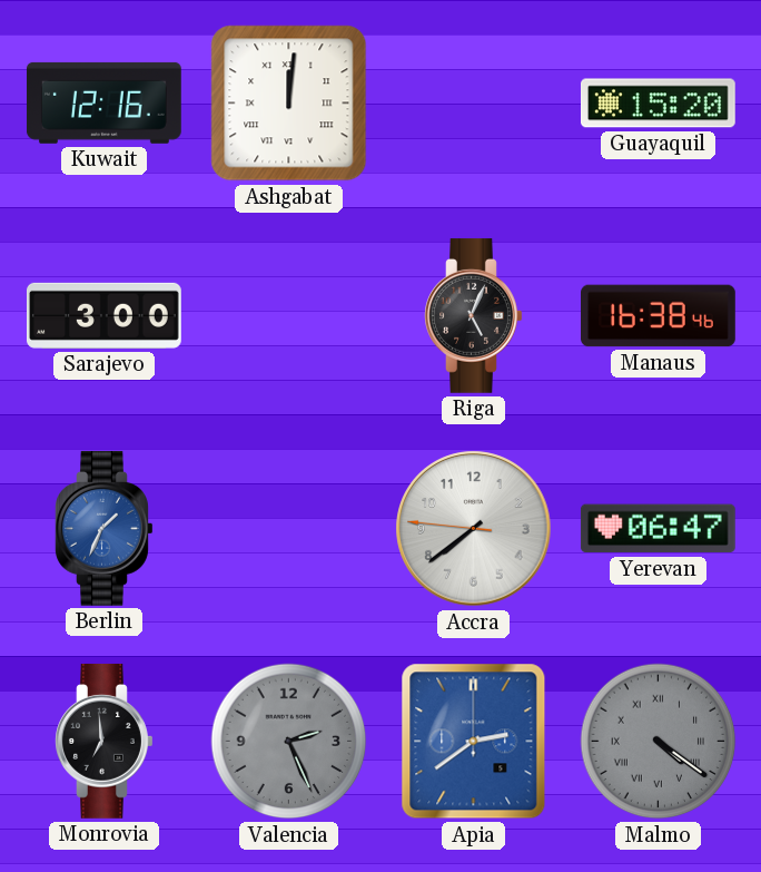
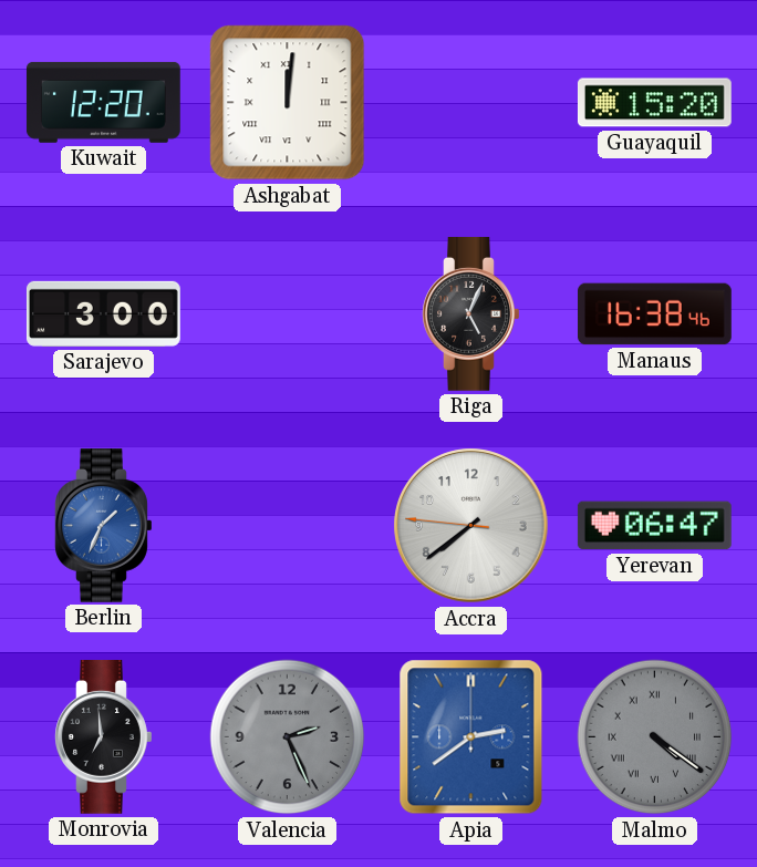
Kuwait: 12:16 -> 12:20 (103, 102)
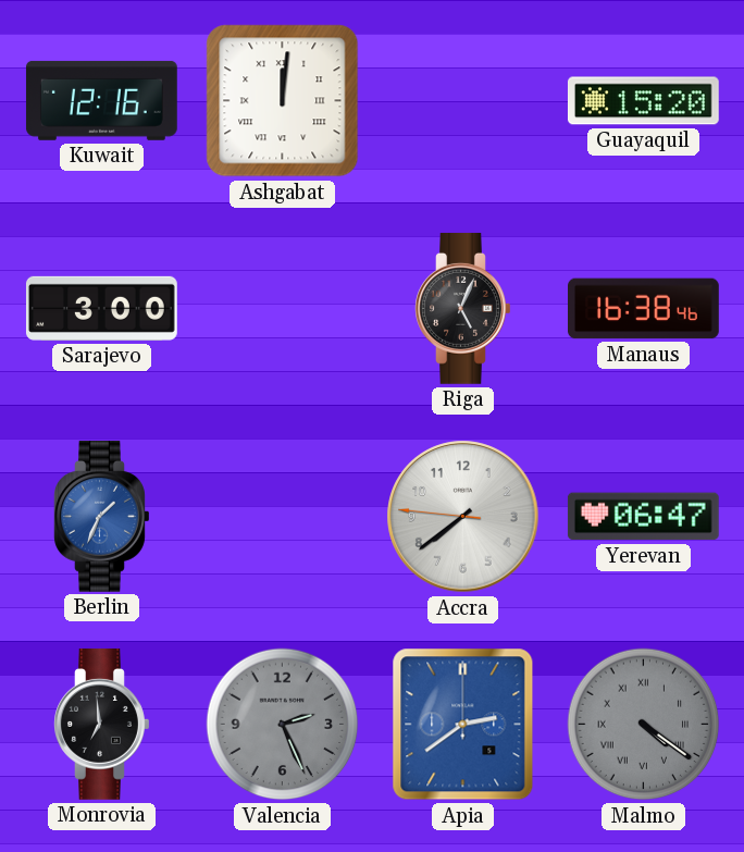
Kuwait: 12:20 -> 12:16 (101, 100)
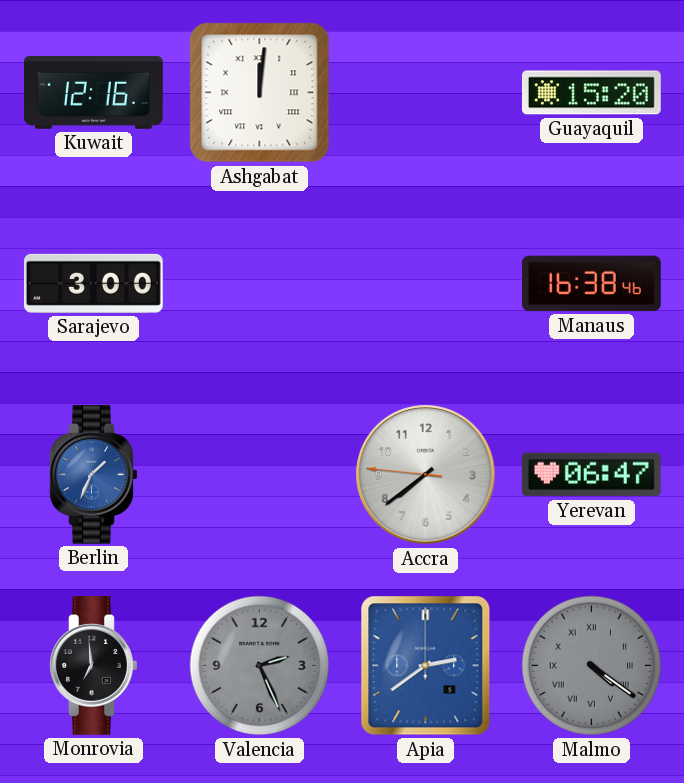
Riga: 5:04 -> none (463, 308)
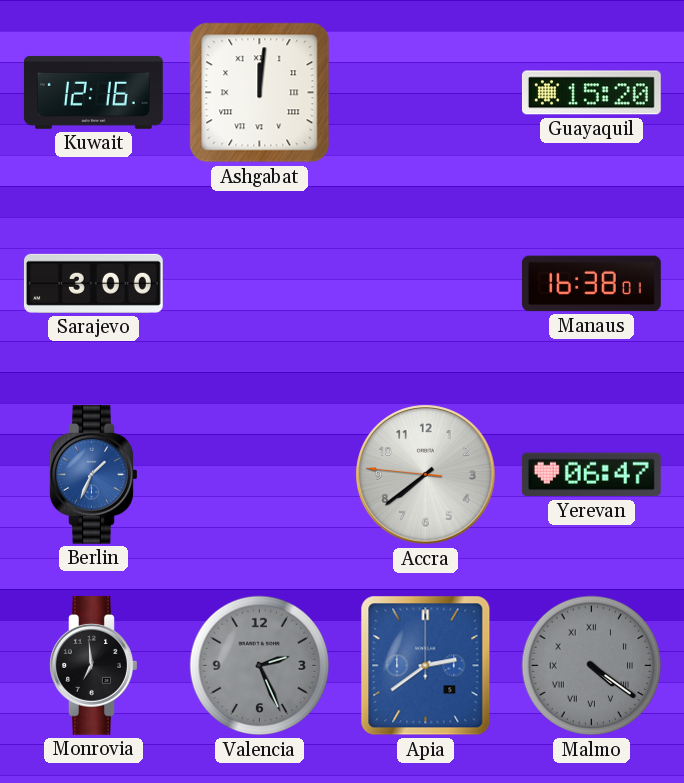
Manaus: 16:38:46 -> 16:38:01 (592, 284)
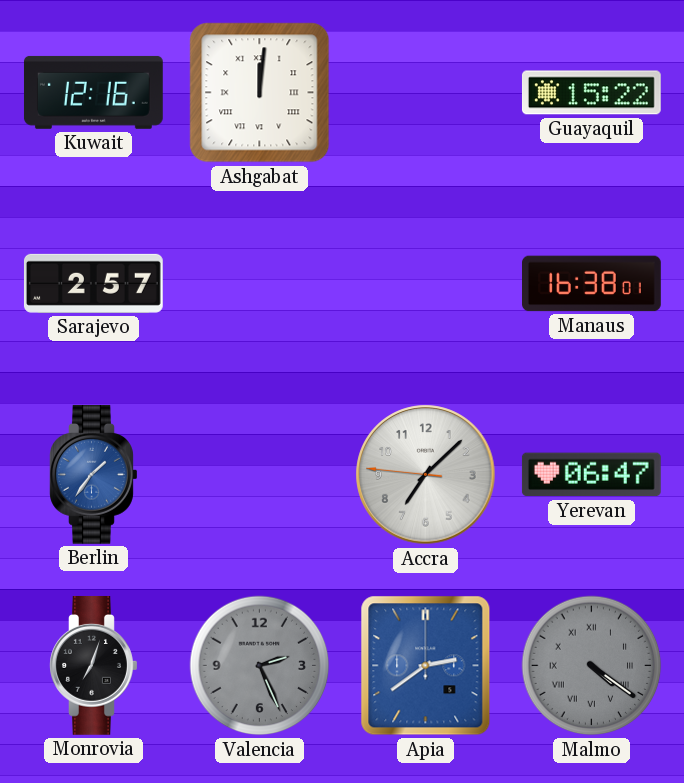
Guayaquil: 15:20 -> 15:22 (591, 93)
Sarajevo: 3:00 -> 2:57 (93, 283)
Berlin: 1:34 -> 1:36 (94, 474)
Accra: 7:38 -> 7:07 (426, 475)
Monrovia: 6:59 -> 7:03 (94, 665)
